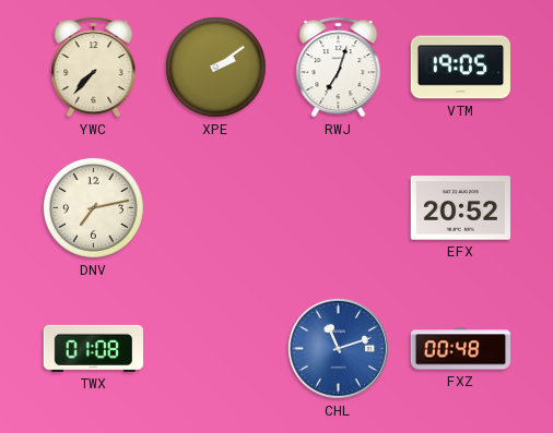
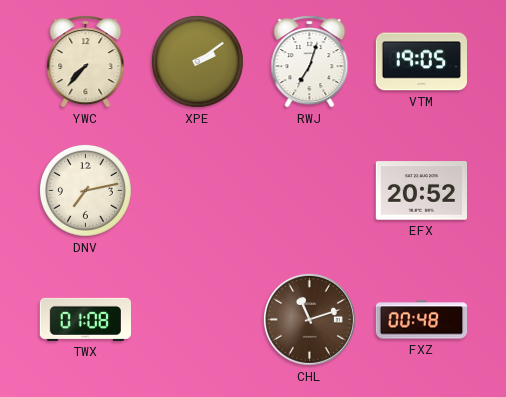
CHL dial: blue -> brown (309, 319)
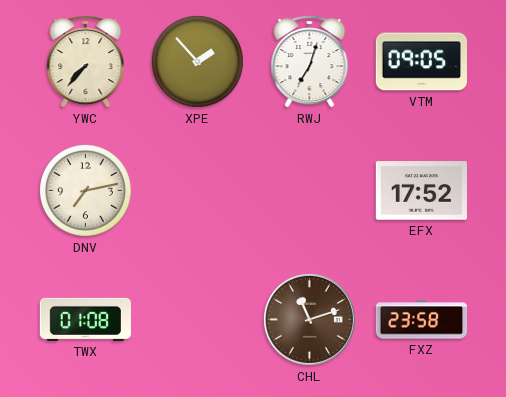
XPE: 2:09 -> 1:53 (197, 61)
VTM: 19:05 -> 09:05 (421, 62)
EFX: 20:52 -> 17:52 (421, 191)
FXZ: 00:48 -> 23:58 (422, 320)
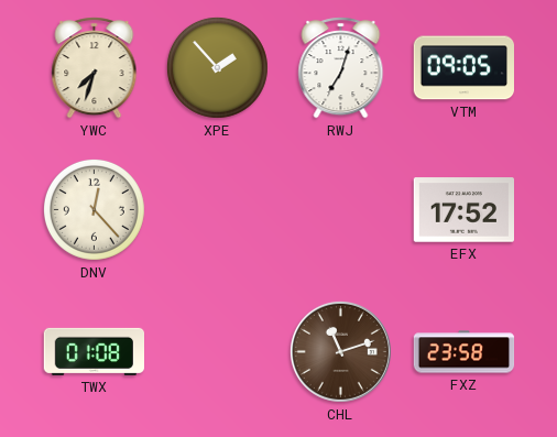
YWC: 7:37 -> 7:33 (95, 68)
DNV: 7:13 -> 12:23 (94, 209)
